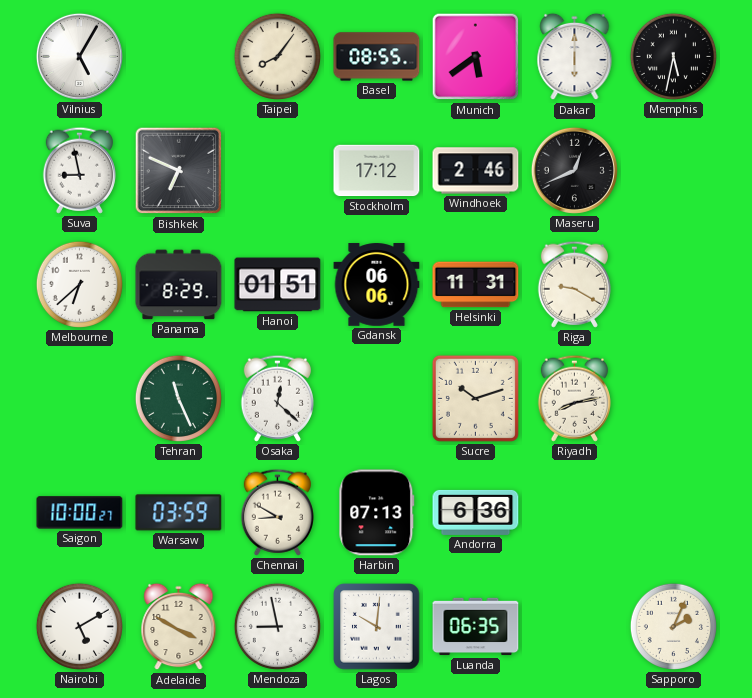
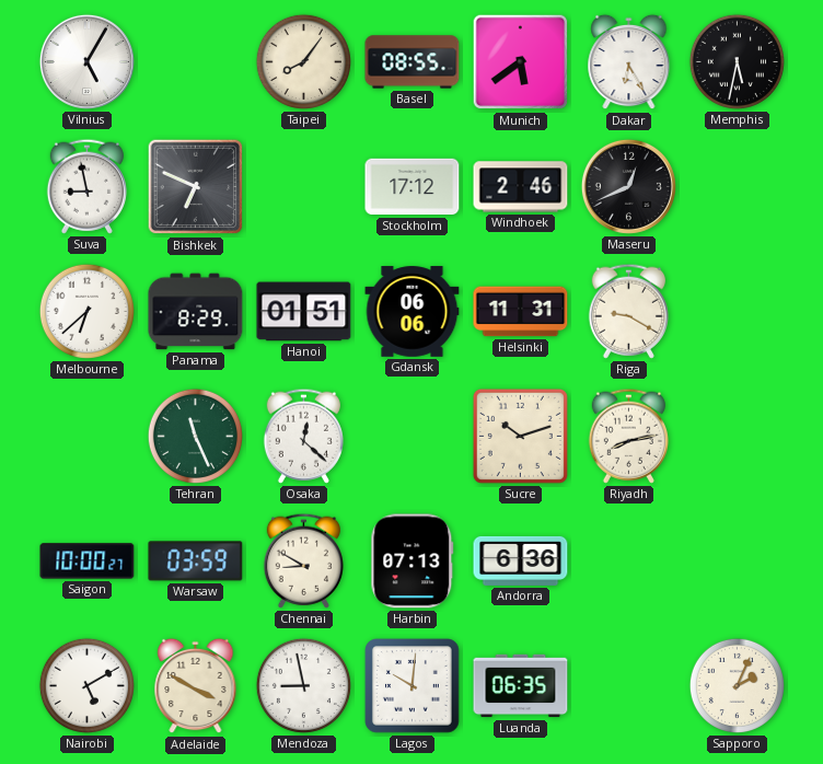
Dakar: 6:00 -> 6:25 (629, 62)
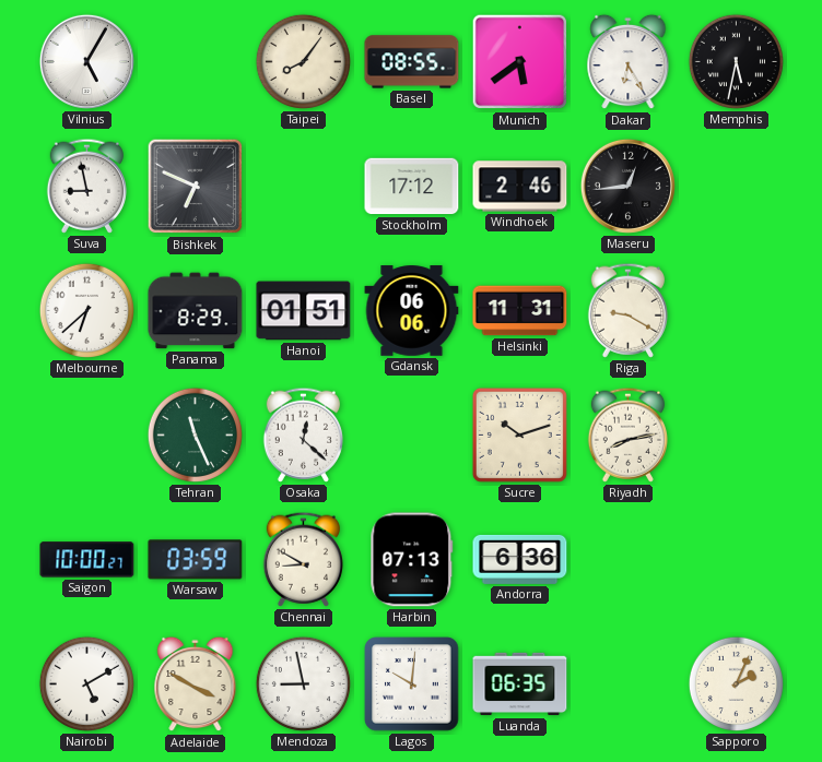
Maseru: 12:41 -> 12:44 (627, 186)
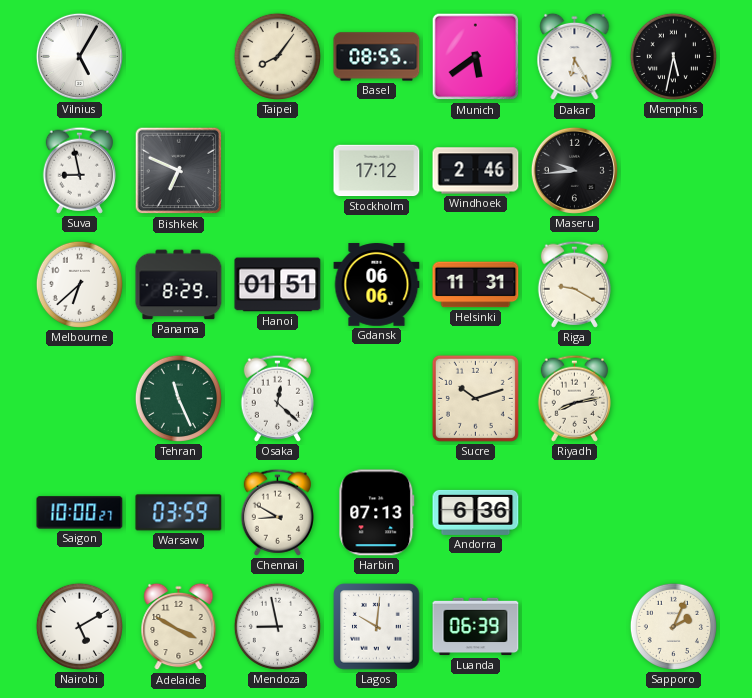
Maseru: 12:44 -> 9:44 (574, 170)
Luanda: 06:35 -> 06:39 (476, 627)
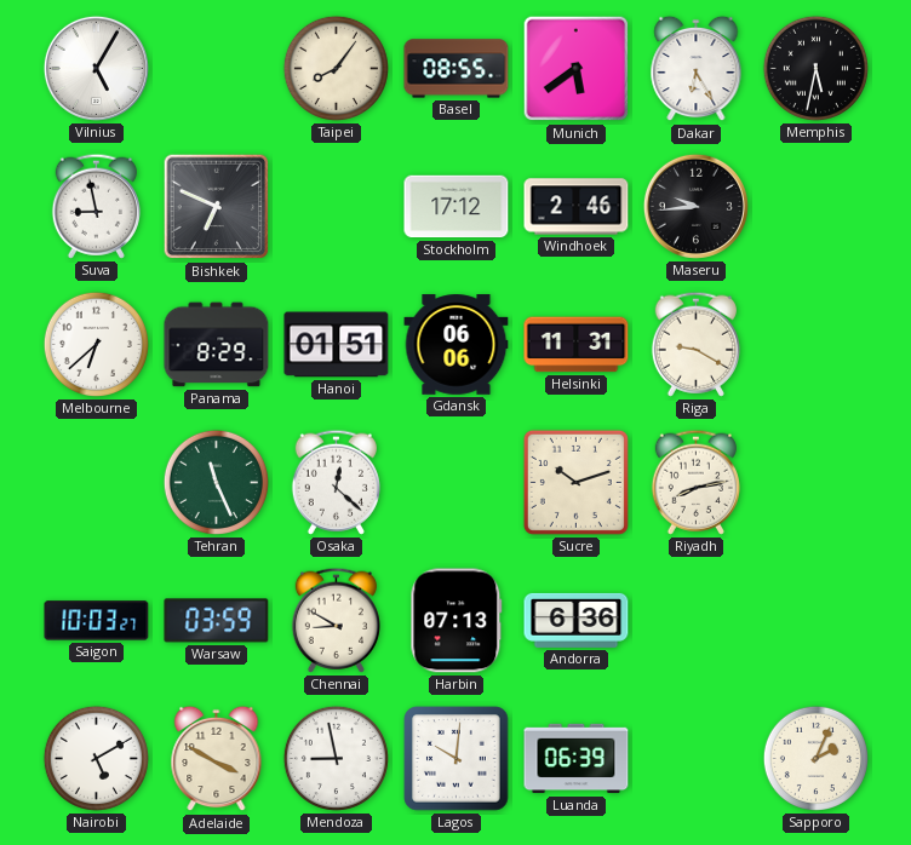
Saigon: 10:00 -> 10:03 (97, 621)
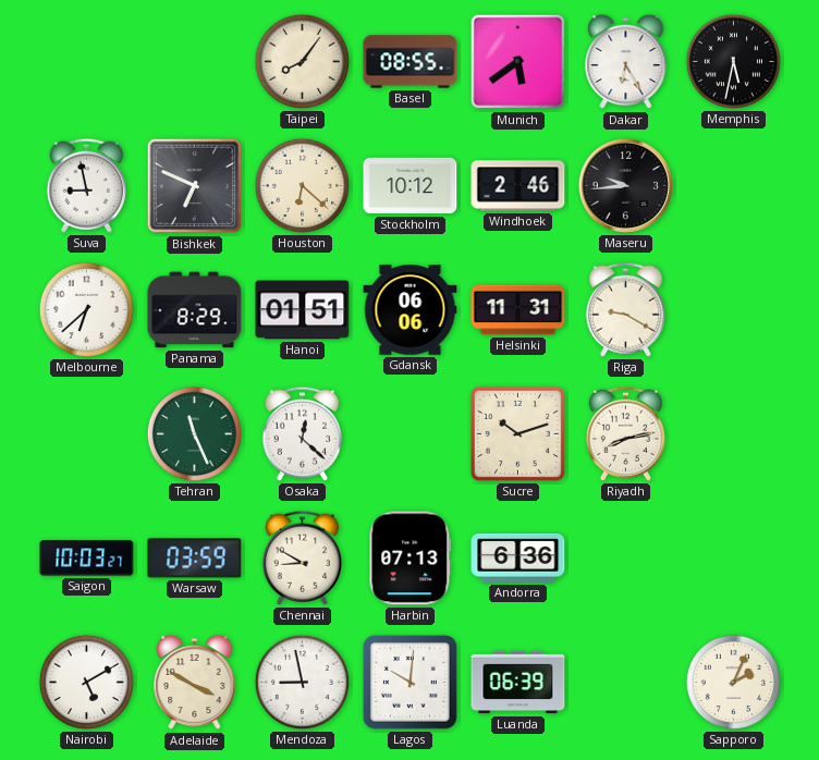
Vilnius: 5:05 -> none (96, 68)
Houston: none -> 6:22 (302, 185)
Stockholm: 17:12 -> 10:12 (411, 186)
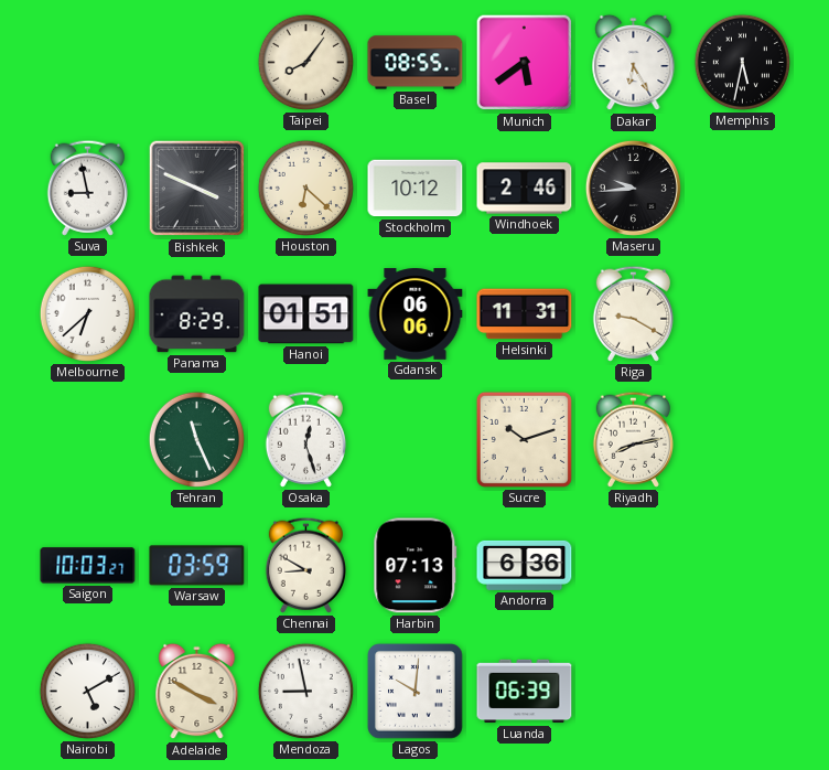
Bishkek: 6:49 -> 3:49 (197, 189)
Osaka: 12:22 -> 12:27 (305, 439)
Sapporo: 2:04 -> none (733, 682)
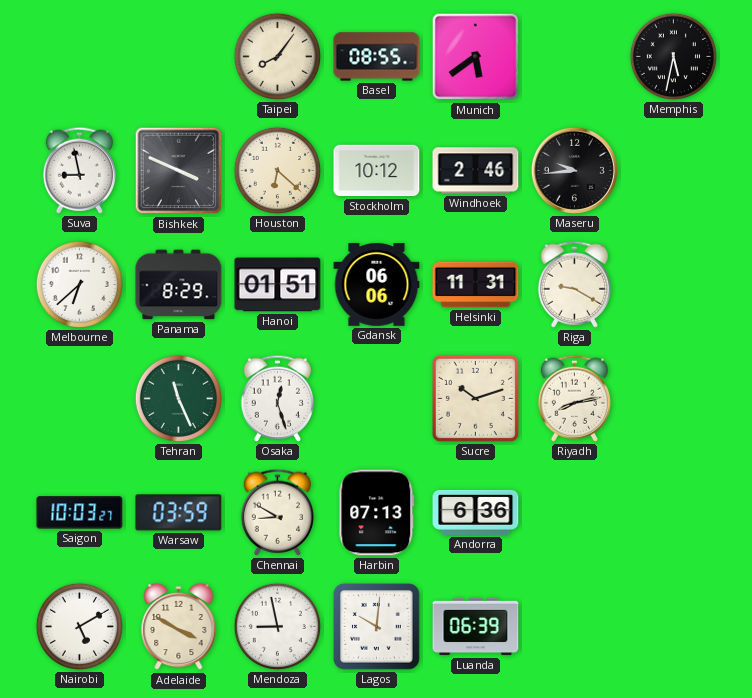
Dakar: 6:25 -> none (634, 63)
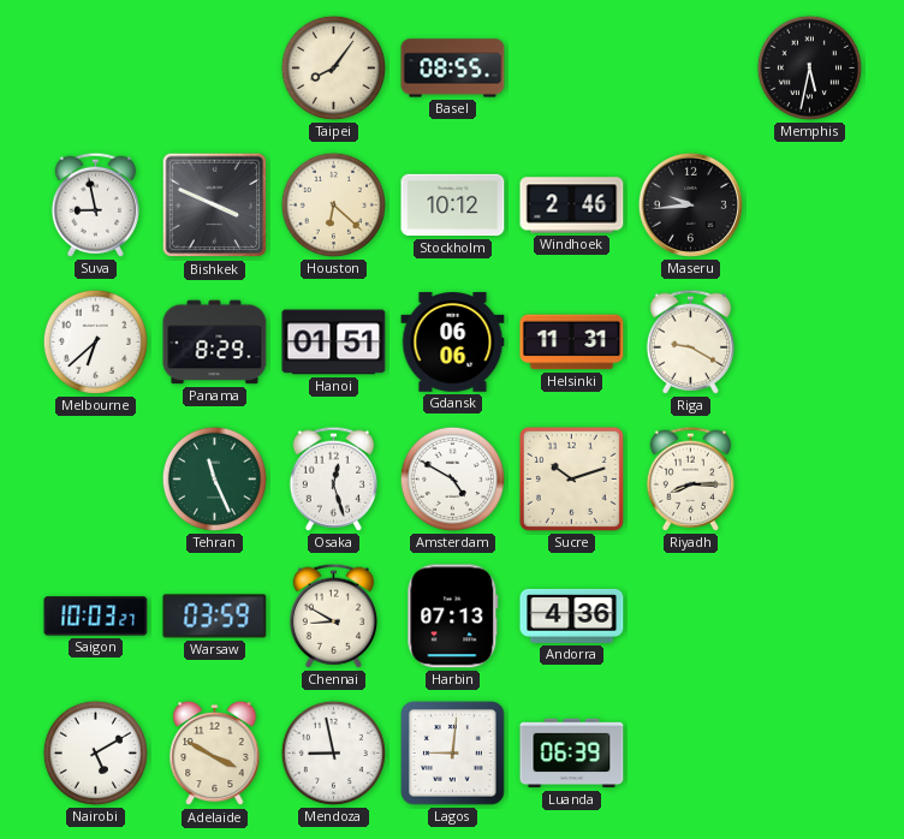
Munich: 5:39 -> none (476, 57)
Amsterdam: none -> 4:50 (452, 478)
Riyadh: 8:13 -> 8:15 (690, 478)
Andorra: 6:36 -> 4:36 (572, 615)
Lagos: 10:01 -> 9:01 (453, 754)
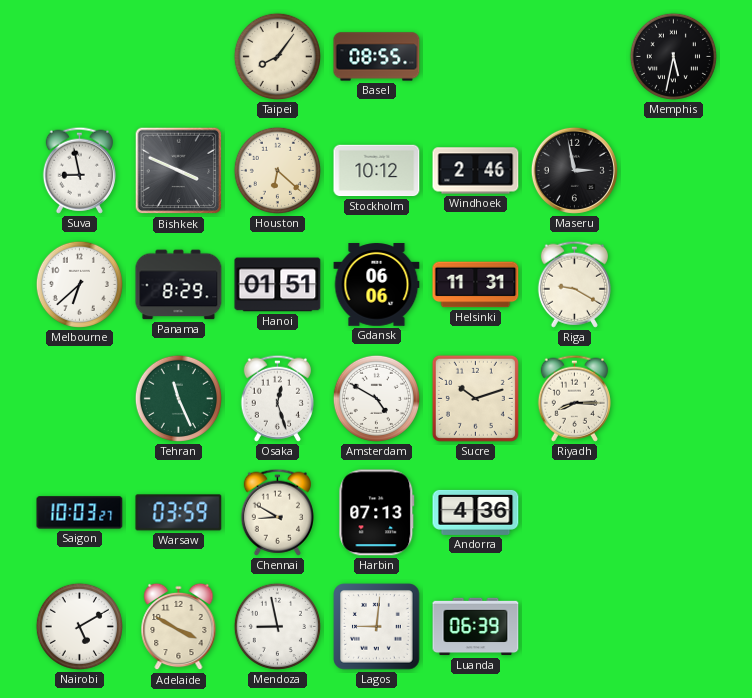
Maseru: 9:44 -> 2:58 (574, 170)
